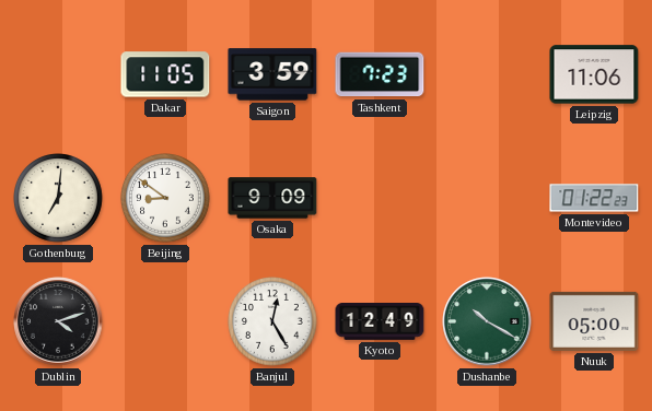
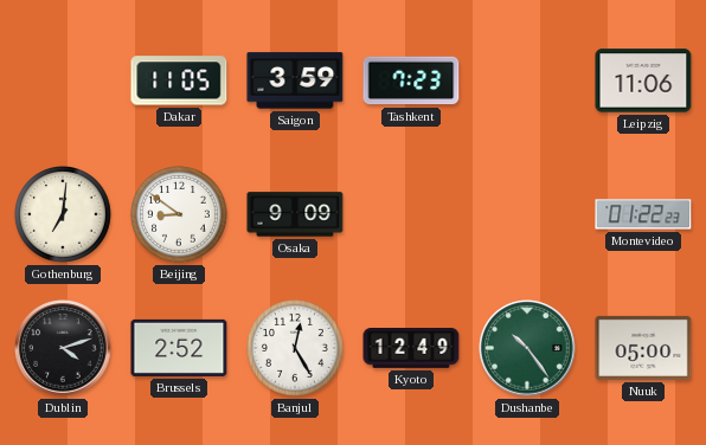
Brussels: none -> 2:52 (179, 348)
Dushanbe: 10:20 -> 10:24 (527, 348)
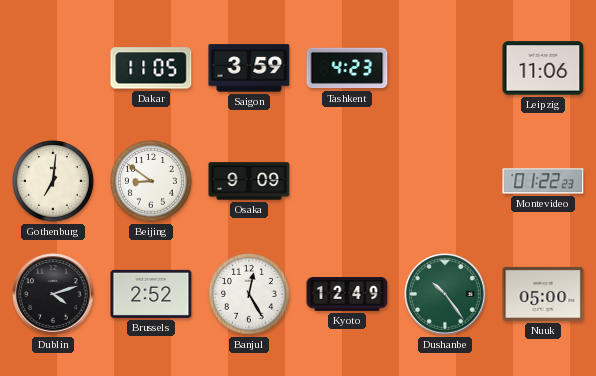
Tashkent: 7:23 -> 4:23 (347, 68)
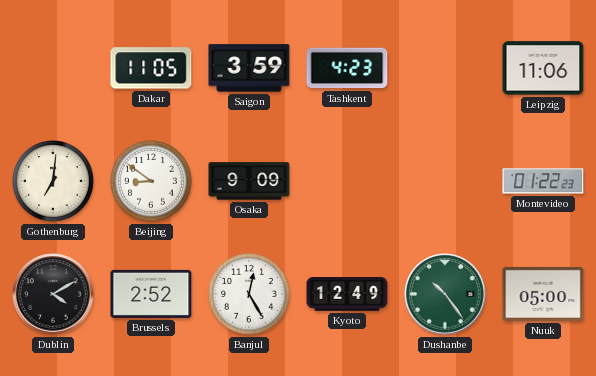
Dublin: 4:12 -> 4:10 (53, 294)
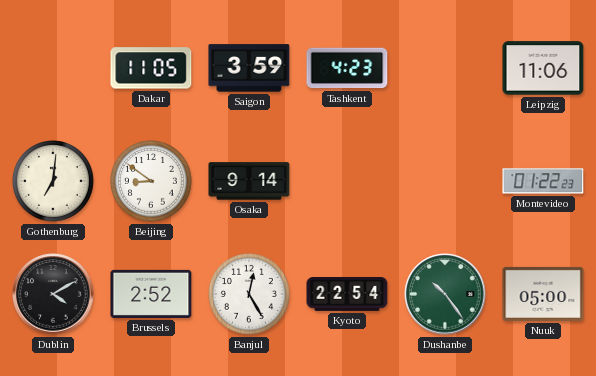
Osaka: 9:09 -> 9:14 (249, 181)
Kyoto: 12:49 -> 22:54 (347, 294)
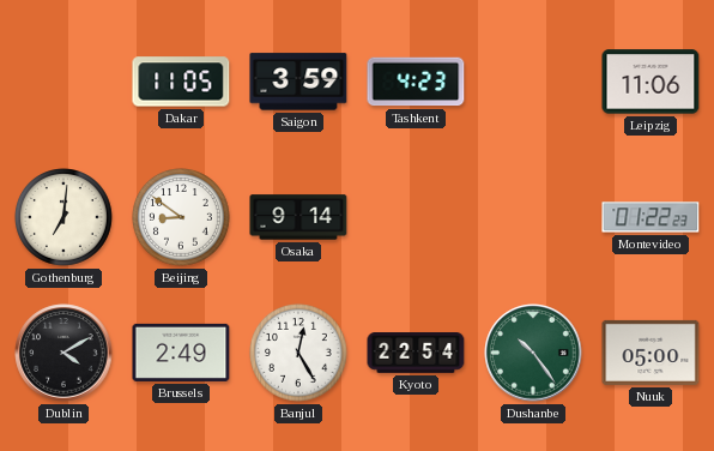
Brussels: 2:52 -> 2:49 (181, 353)
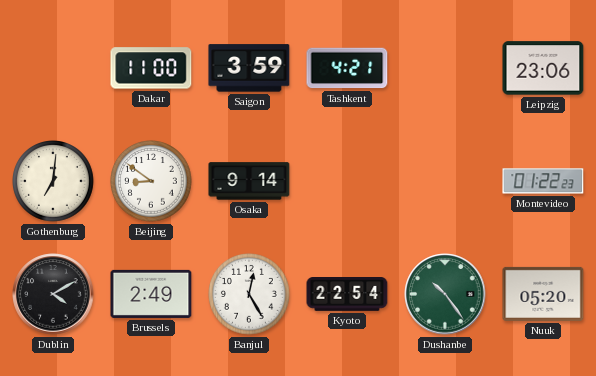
Dakar: 11:05 -> 11:00 (151, 68)
Tashkent: 4:23 -> 4:21 (347, 68)
Leipzig: 11:06 -> 23:06 (543, 68)
Nuuk: 05:00 -> 05:20 (543, 294)
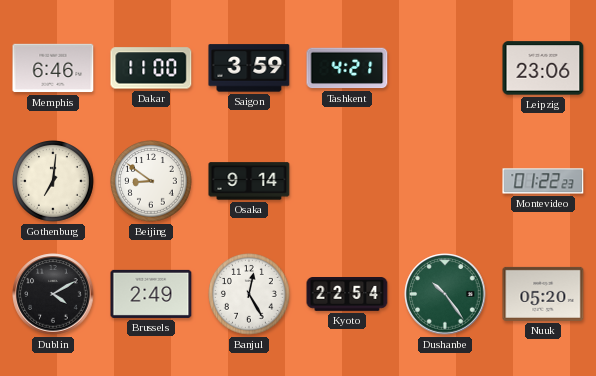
Memphis: none -> 6:46 (53, 68)
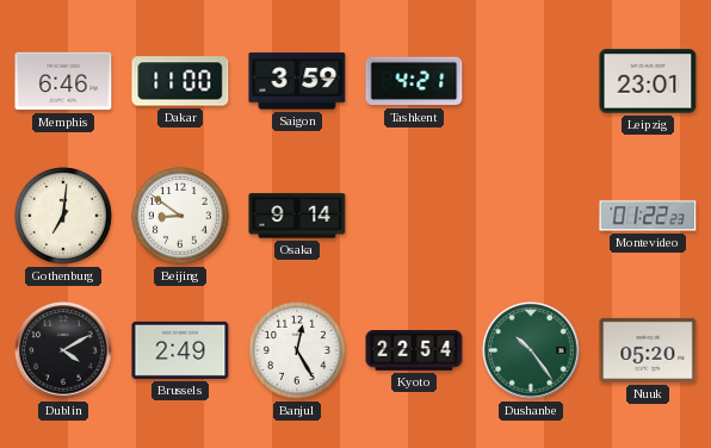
Leipzig: 23:06 -> 23:01 (648, 81)
